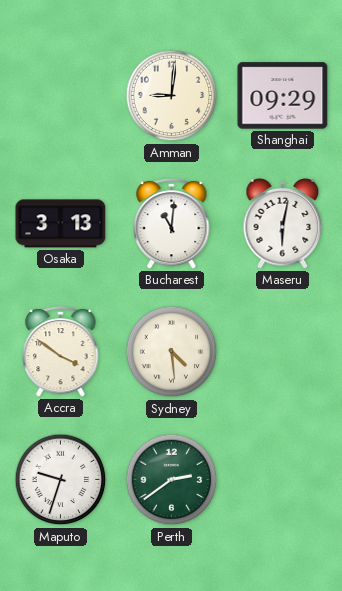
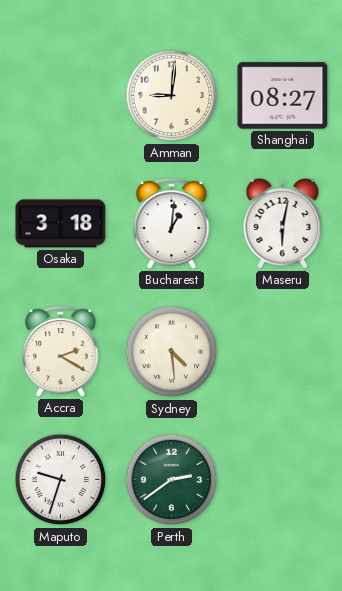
Shanghai: 09:29 -> 08:27 (283, 96)
Osaka: 3:13 -> 3:18 (61, 224)
Bucharest: 11:01 -> 1:01 (172, 224)
Accra: 3:51 -> 2:20 (61, 352)
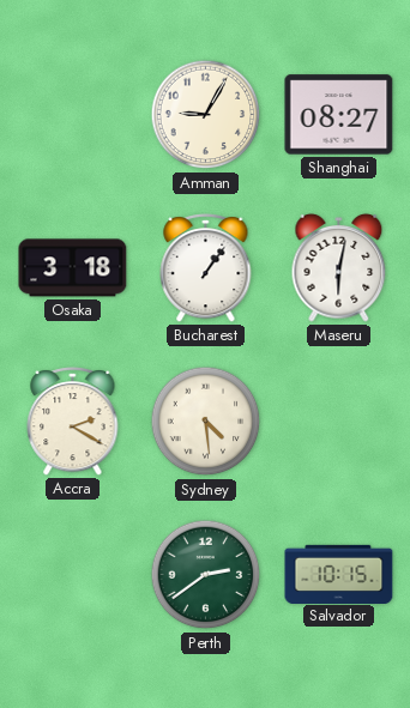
Amman: 9:01 -> 9:05 (206, 115)
Bucharest: 1:01 -> 1:06 (206, 268)
Maputo: 9:33 -> none (61, 480)
Salvador: none -> 10:15 (339, 574)
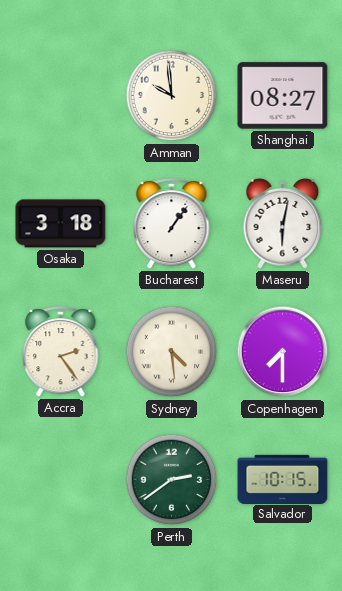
Amman: 9:05 -> 9:59 (172, 96)
Accra: 2:20 -> 2:24 (61, 352)
Copenhagen: none -> 7:30 (283, 352)
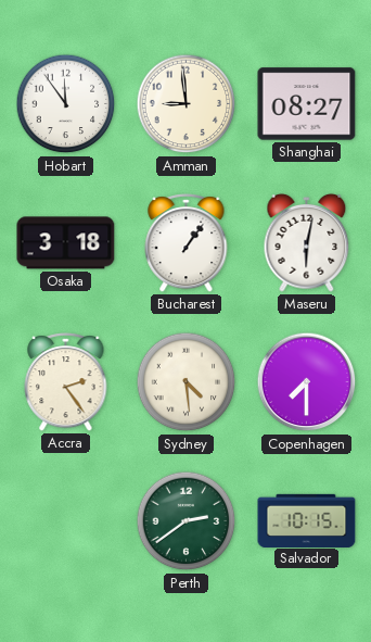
Hobart: none -> 11:54 (66, 104)
Amman: 9:59 -> 8:59 (187, 104)
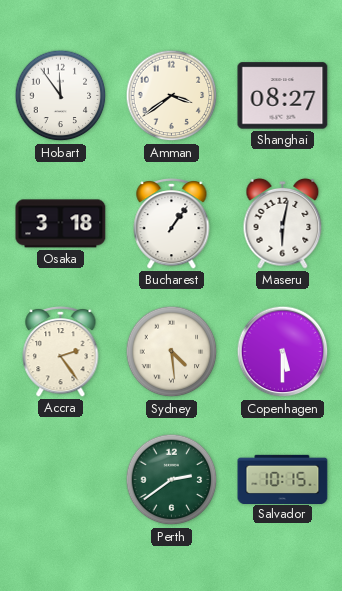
Amman: 8:59 -> 3:39 (172, 96)
Copenhagen: 7:30 -> 5:30 (283, 352)
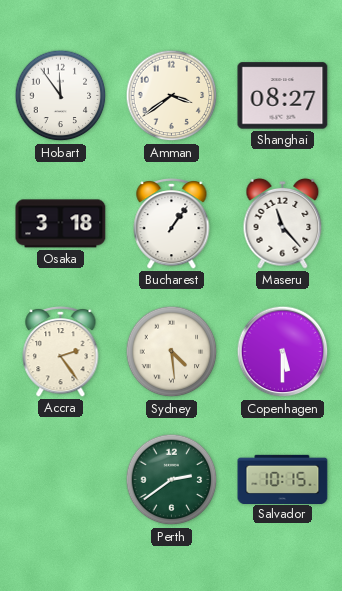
Maseru: 6:02 -> 11:23 (283, 223)
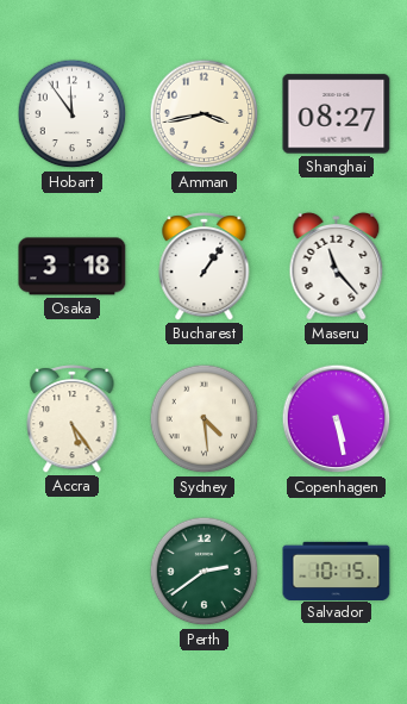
Amman: 3:39 -> 3:43 (205, 114)
Accra: 2:24 -> 5:24 (73, 419)
Copenhagen: 5:30 -> 5:28 (337, 419)
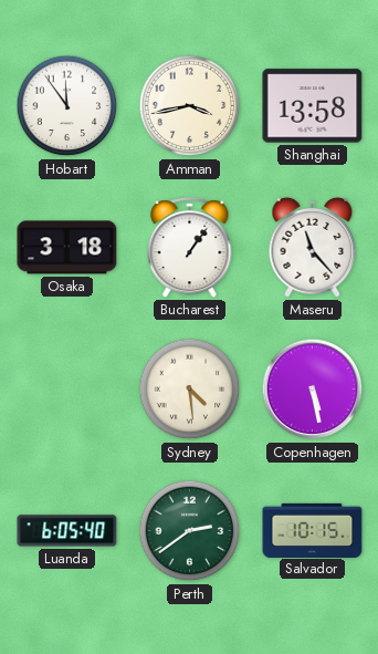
Shanghai: 08:27 -> 13:58 (313, 106)
Accra: 5:24 -> none (73, 419)
Luanda: none -> 6:05 (67, 531)
